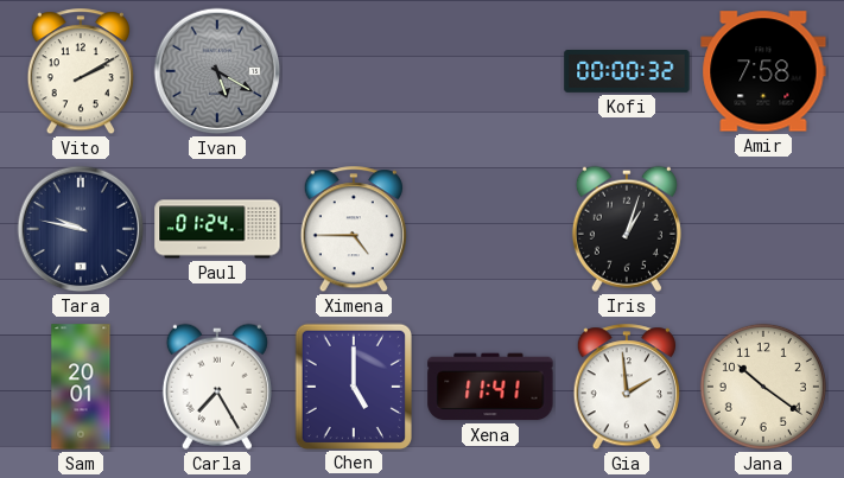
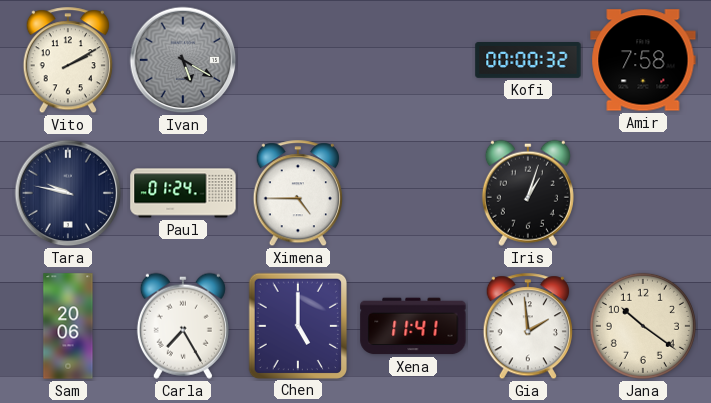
Sam: 20:01 -> 20:06 (68, 326)
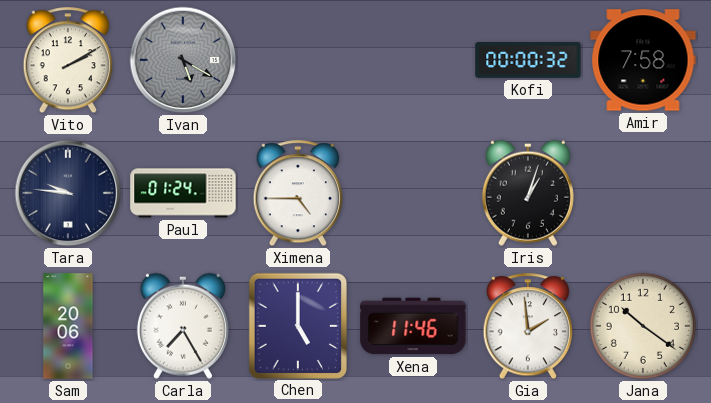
Tara: 9:47 -> 9:46 (68, 193)
Xena: 11:41 -> 11:46 (413, 326)
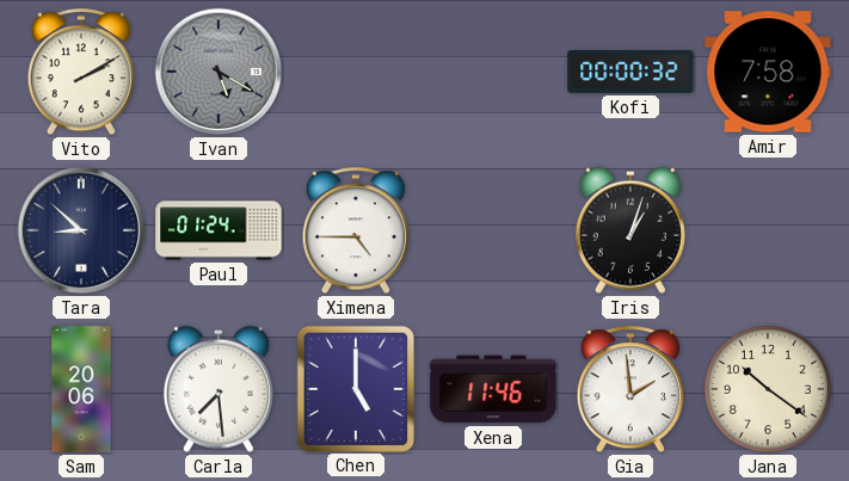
Tara: 9:46 -> 8:52 (81, 230)
Carla: 7:25 -> 7:29 (219, 389)
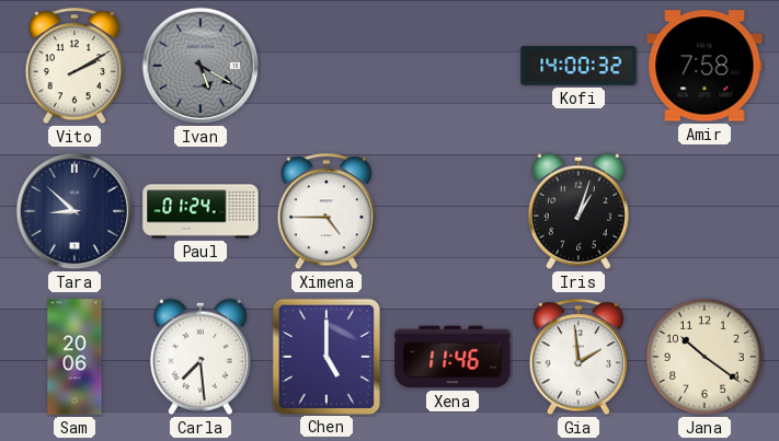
Kofi: 00:00 -> 14:00 (578, 67)
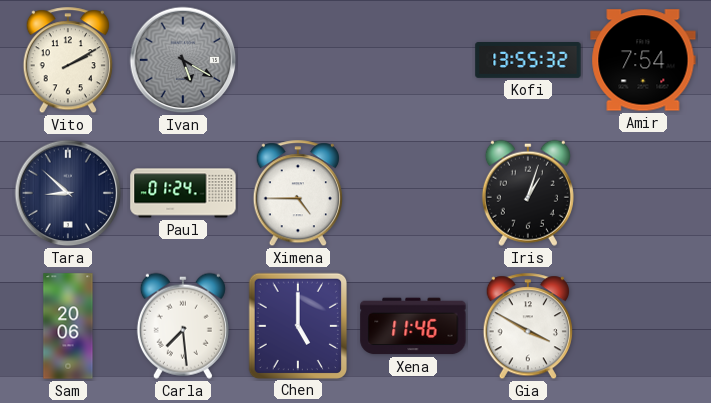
Kofi: 14:00 -> 13:55 (528, 61)
Amir: 7:58 -> 7:54 (643, 60)
Gia: 1:59 -> 3:50 (528, 327)
Jana: 10:21 -> none (704, 357)
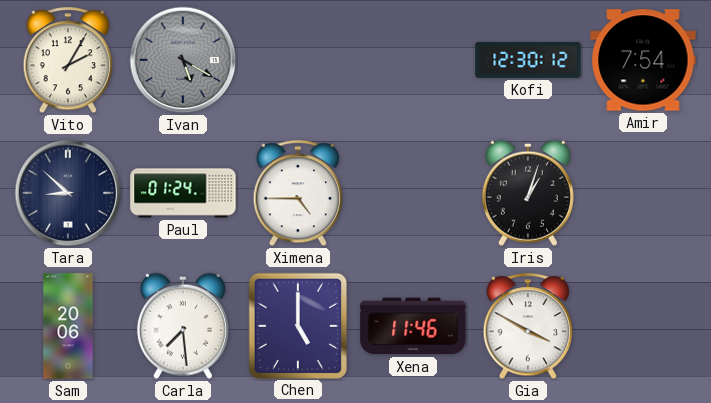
Vito: 2:10 -> 2:05 (68, 61)
Kofi: 13:55 -> 12:30 (528, 61)
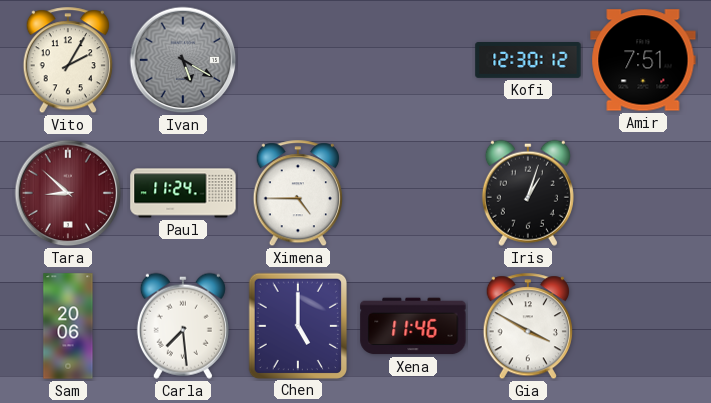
Amir: 7:54 -> 7:51 (643, 60)
Tara dial: navy -> burgundy (68, 193)
Paul: 01:24 -> 11:24 (183, 193)
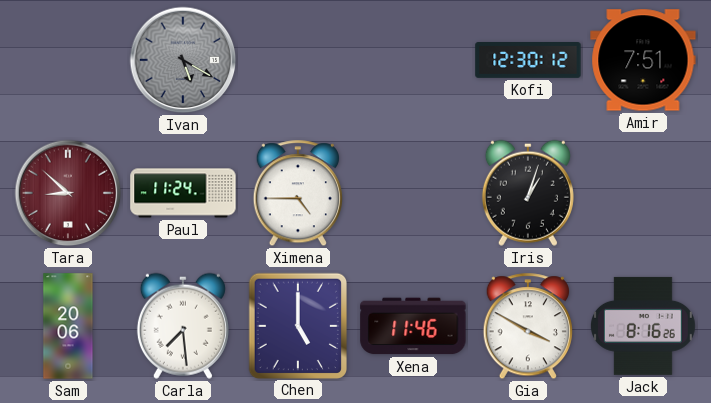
Vito: 2:05 -> none (68, 61)
Jack: none -> 8:16 (643, 326)
